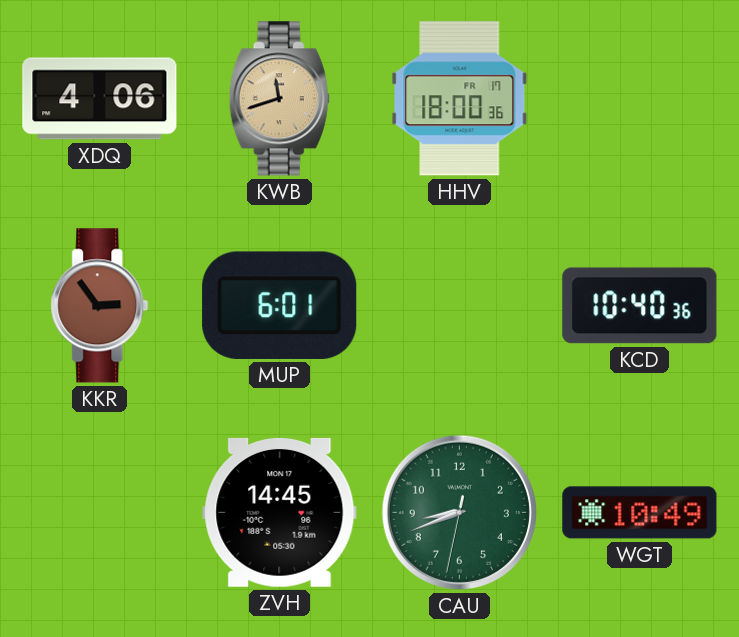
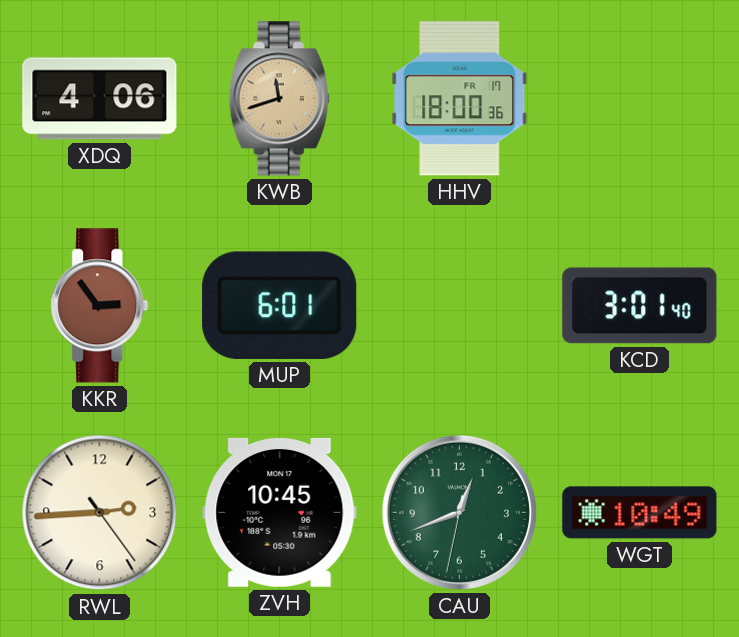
KCD: 10:40 -> 3:01 (640, 306)
RWL: none -> 2:44 (100, 513)
ZVH: 14:45 -> 10:45 (280, 512)
CAU: 8:41 -> 12:41 (459, 512)
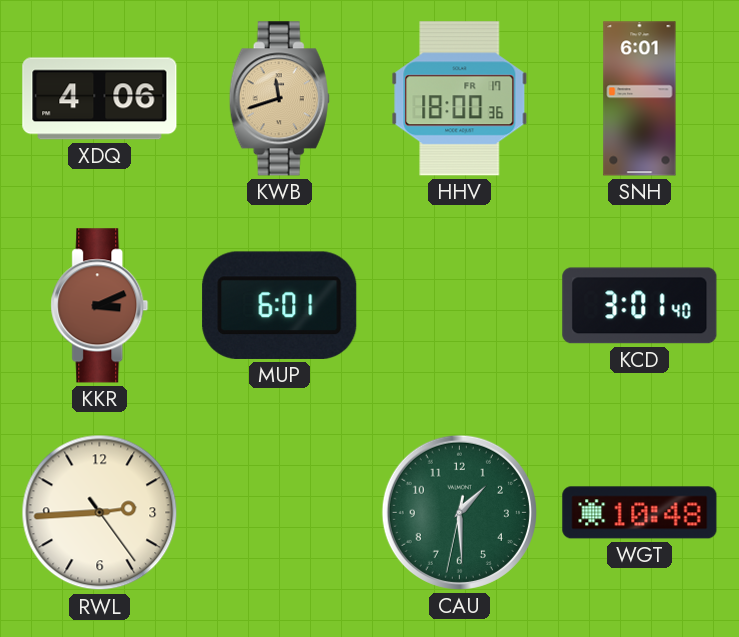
SNH: none -> 6:01 (640, 99)
KKR: 2:54 -> 3:11 (100, 306)
ZVH: 10:45 -> none (280, 512)
CAU: 12:41 -> 1:29 (459, 512)
WGT: 10:49 -> 10:48 (640, 513)
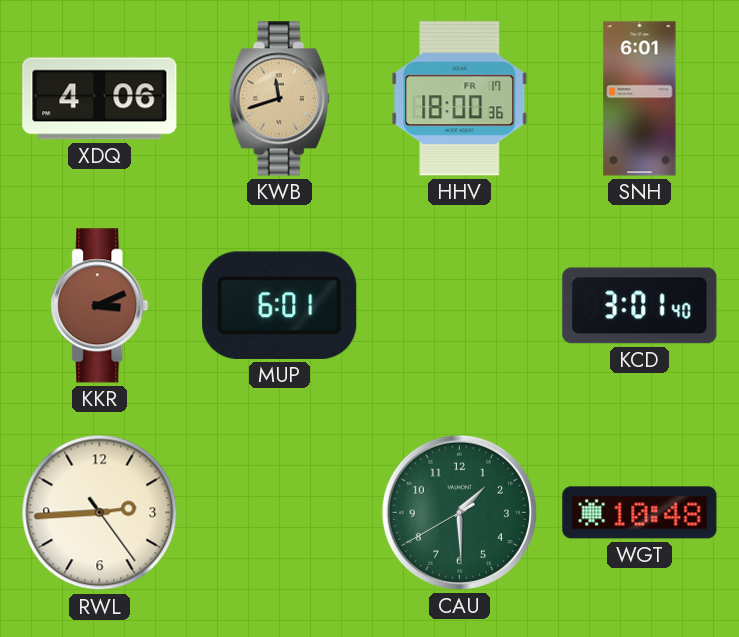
CAU: 1:29:32 -> 1:29:40 (459, 512)
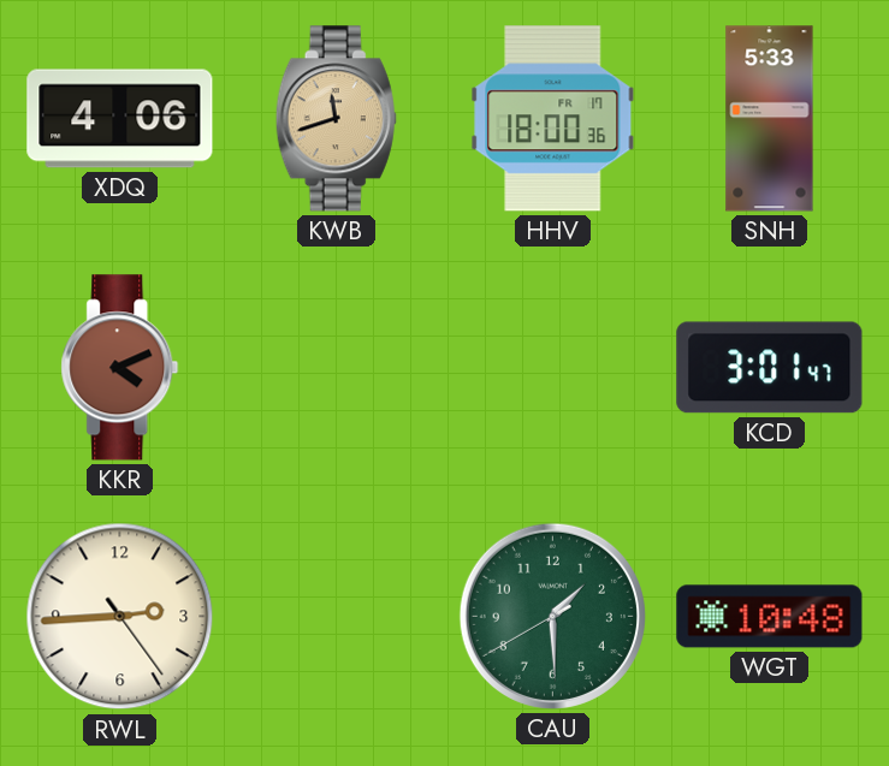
SNH: 6:01 -> 5:33 (770, 119)
KKR: 3:11 -> 4:11 (120, 368)
MUP: 6:01 -> none (280, 305)
KCD: 3:01:40 -> 3:01:47 (770, 368)
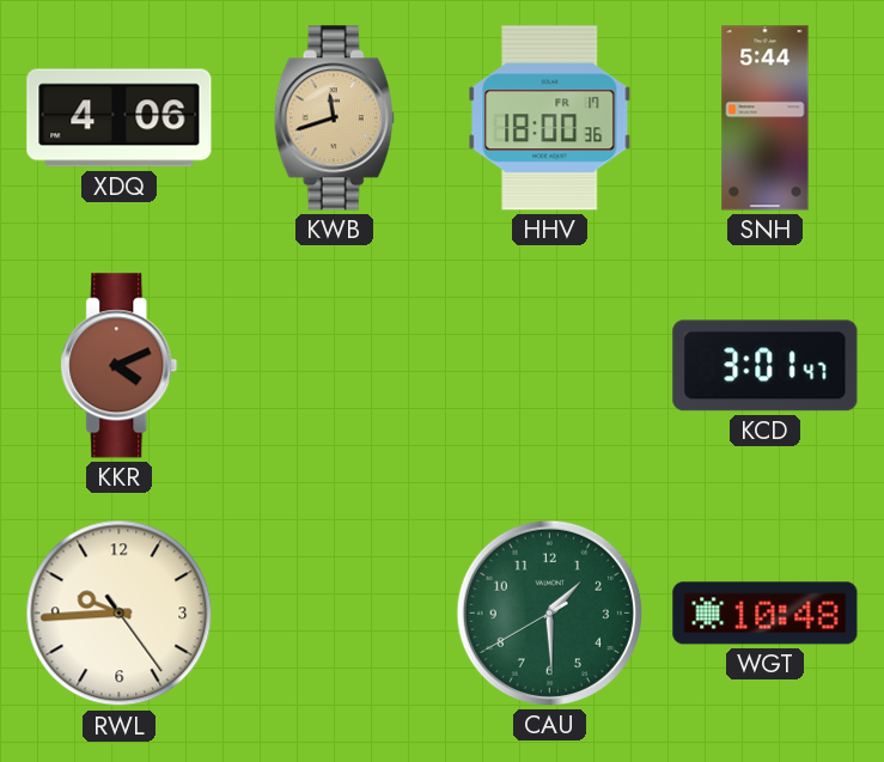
SNH: 5:33 -> 5:44 (766, 118)
RWL: 2:44 -> 9:44 (120, 614)
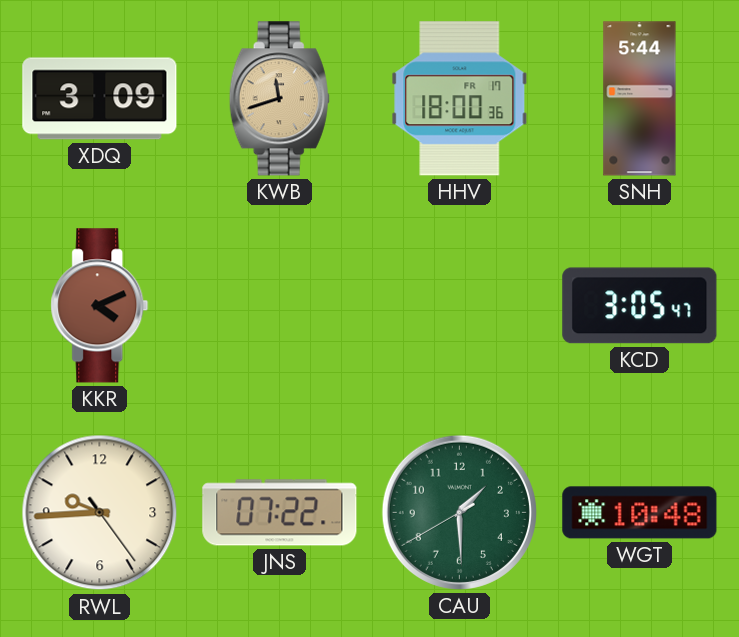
XDQ: 4:06 -> 3:09 (100, 99)
KCD: 3:01 -> 3:05 (640, 306)
JNS: none -> 07:22 (280, 513)
